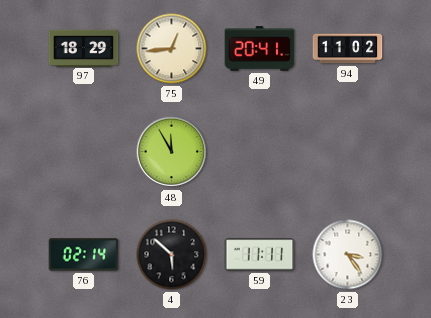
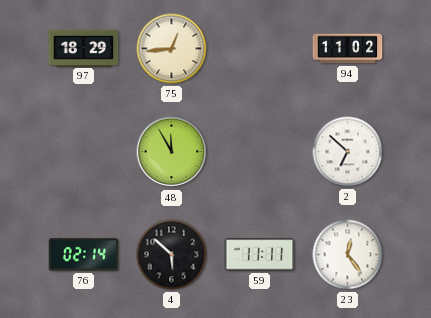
49: 20:41 -> none (260, 49)
2: none -> 6:52 (348, 152)
23: 3:24 -> 12:24 (348, 255)
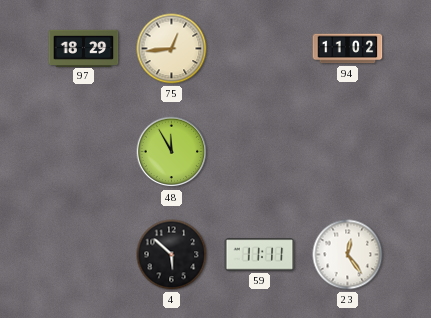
2: 6:52 -> none (348, 152)
76: 02:14 -> none (84, 255)
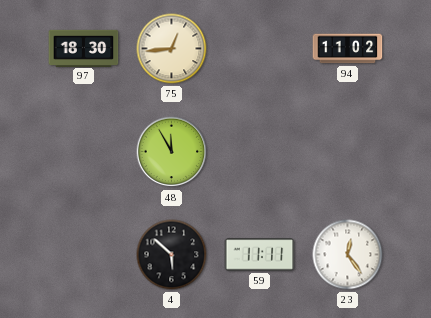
97: 18:29 -> 18:30 (84, 48)
